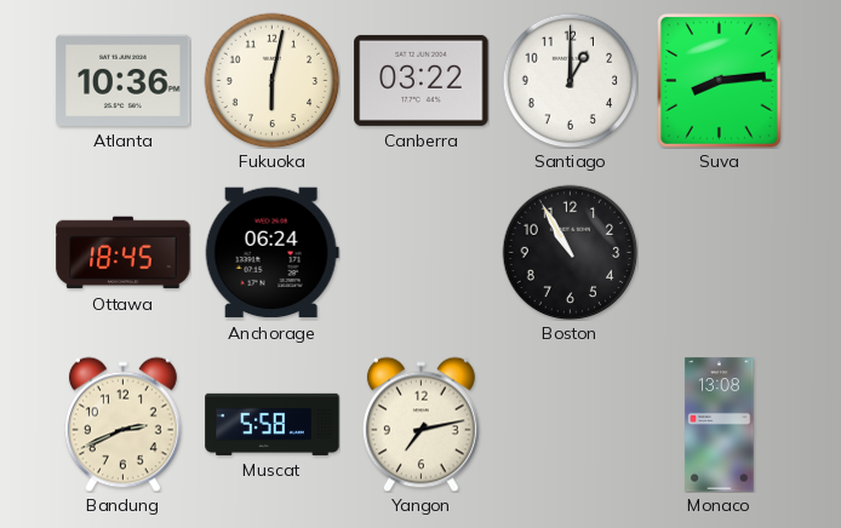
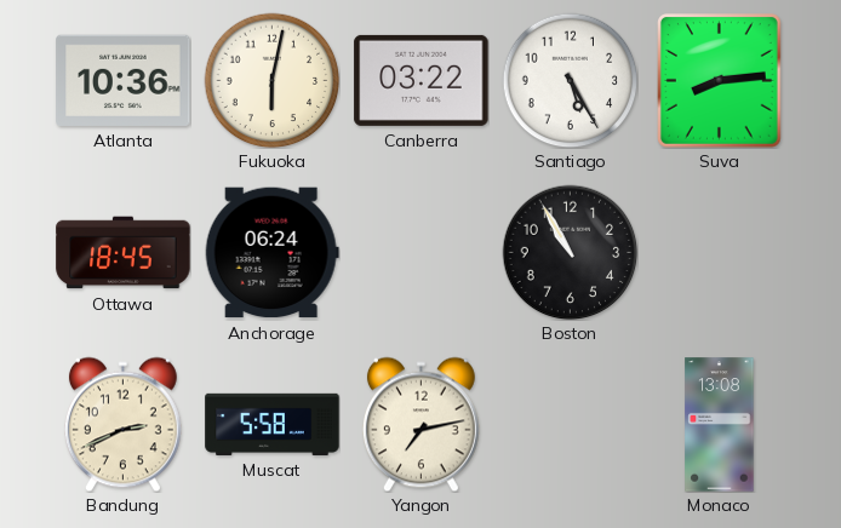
Santiago: 1:00 -> 5:25 (570, 80)
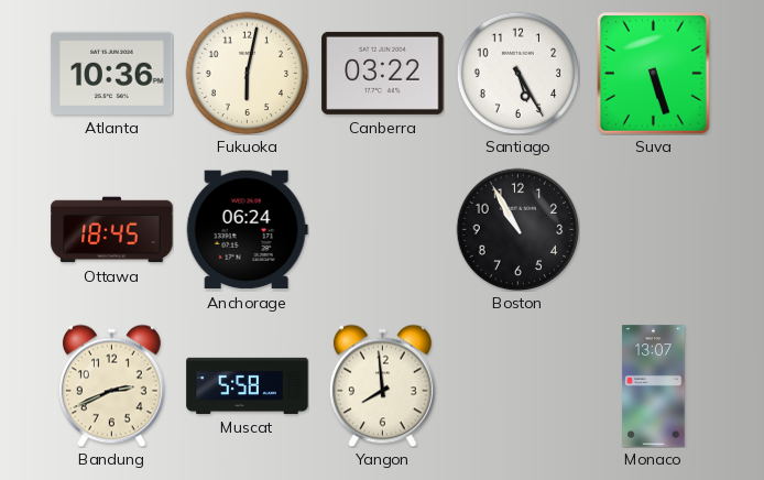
Suva: 8:14 -> 5:27 (654, 74)
Yangon: 7:13 -> 7:59 (382, 385)
Monaco: 13:08 -> 13:07 (654, 386)
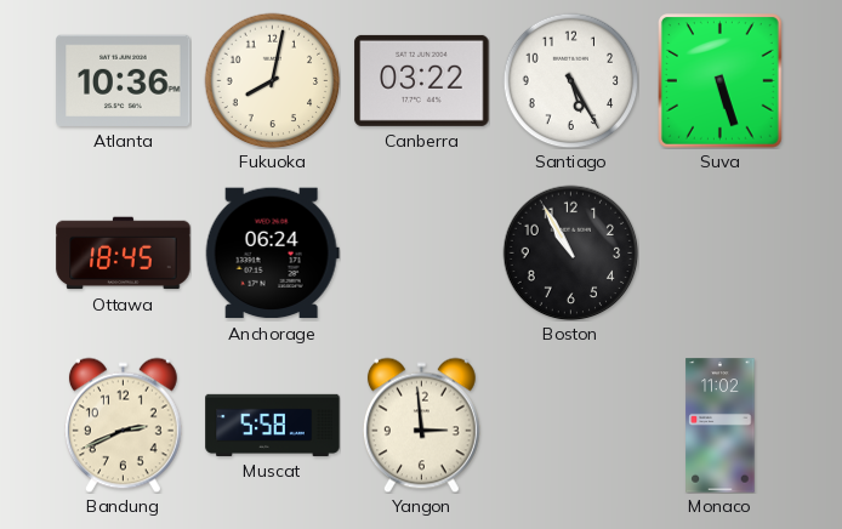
Fukuoka: 6:02 -> 8:02 (272, 80)
Yangon: 7:59 -> 2:59 (421, 425)
Monaco: 13:07 -> 11:02 (721, 426)
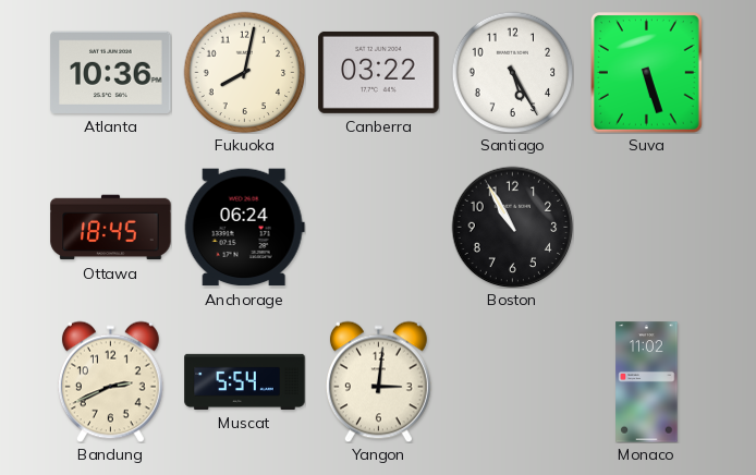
Muscat: 5:58 -> 5:54 (245, 381)
Yangon: 2:59 -> 3:01 (378, 381)
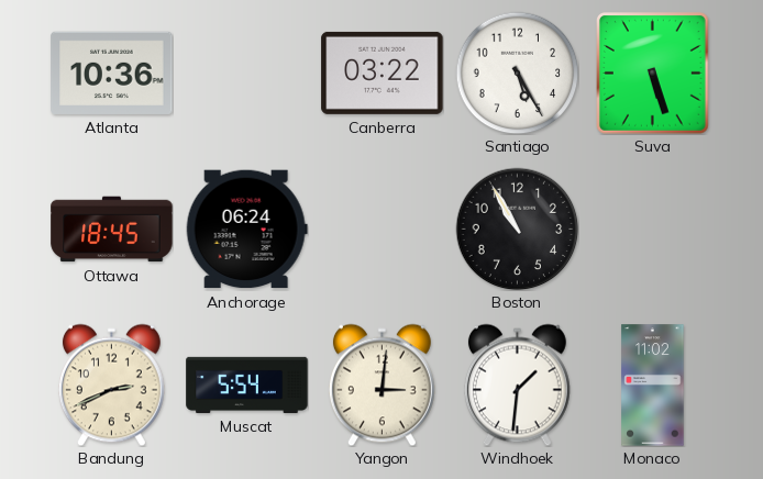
Fukuoka: 8:02 -> none (244, 72)
Windhoek: none -> 1:31 (517, 385)
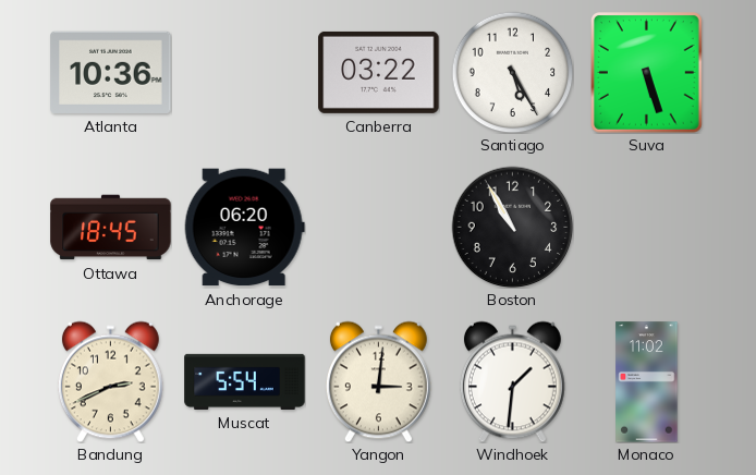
Anchorage: 06:24 -> 06:20 (244, 228)
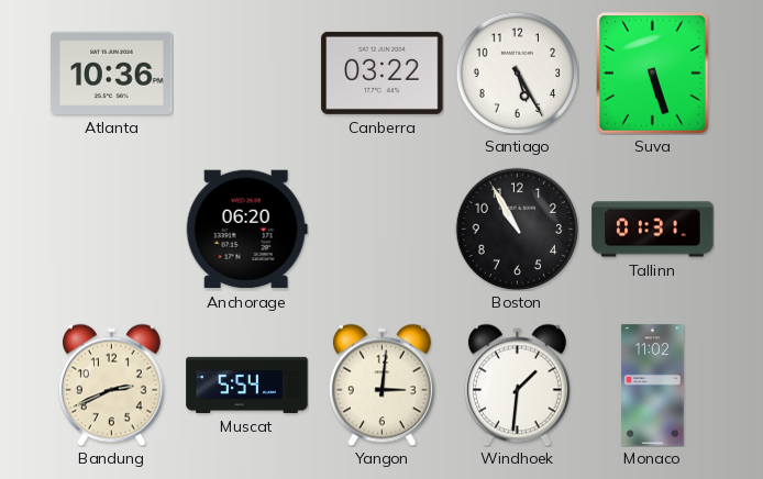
Ottawa: 18:45 -> none (111, 228)
Tallinn: none -> 01:31 (653, 230)
